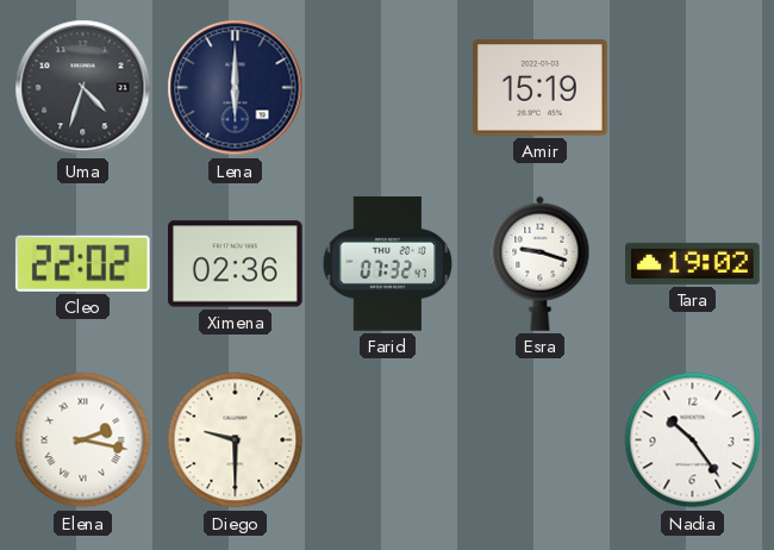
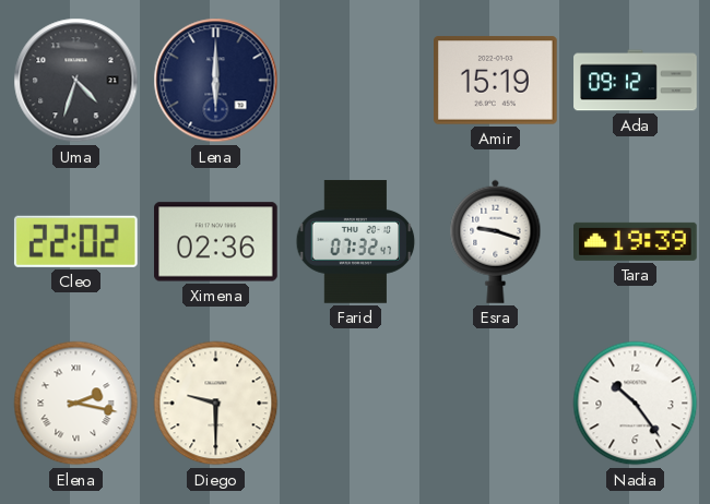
Ada: none -> 09:12 (636, 81)
Tara: 19:02 -> 19:39 (636, 241)
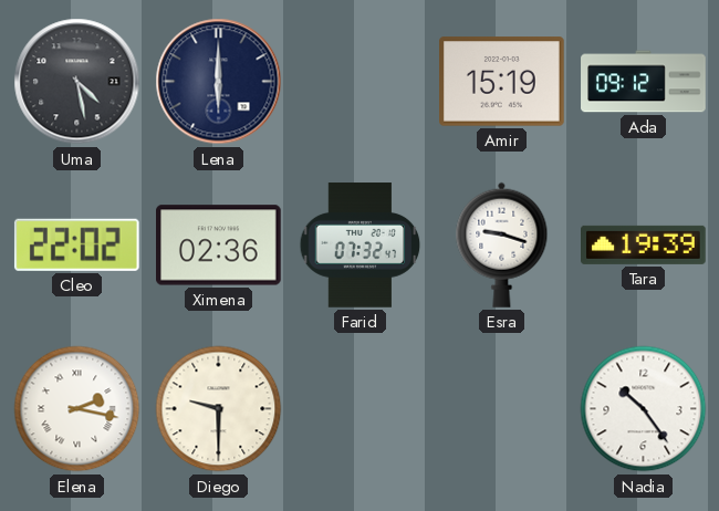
Uma: 4:33 -> 4:28 (77, 82)
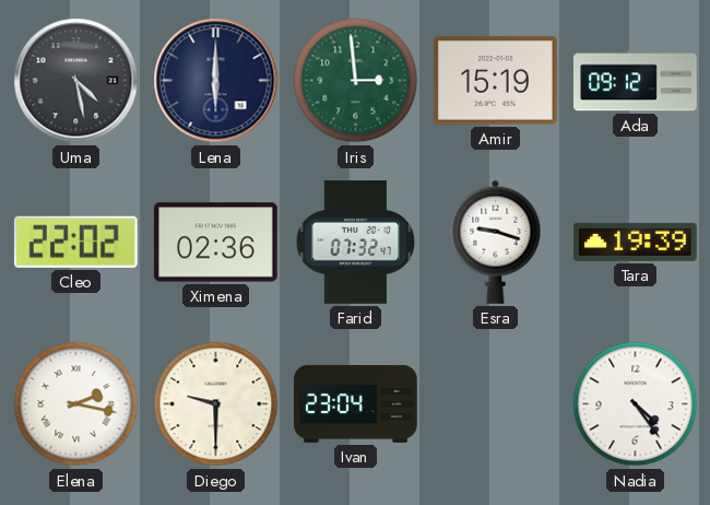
Iris: none -> 2:59 (356, 81)
Ivan: none -> 23:04 (356, 403)
Nadia: 10:24 -> 4:24 (636, 404)
